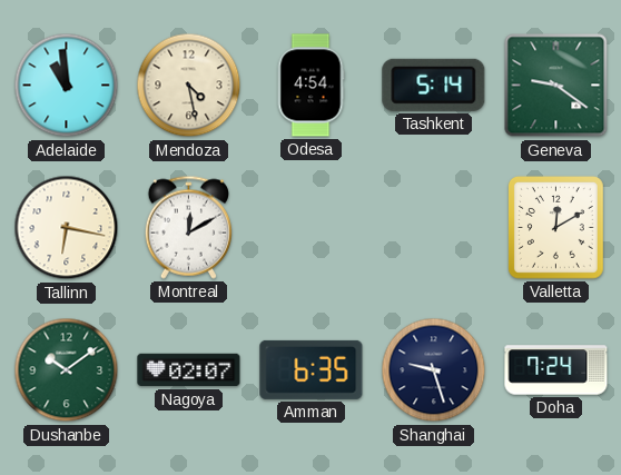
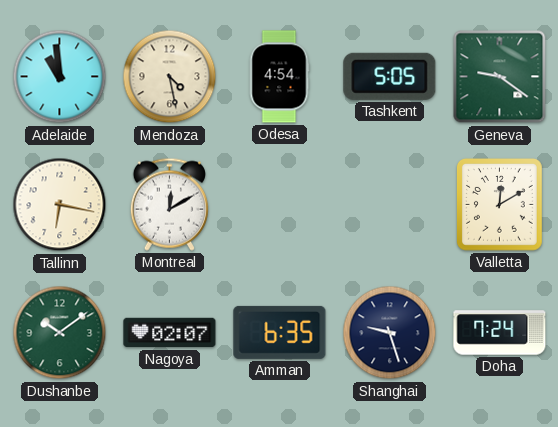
Tashkent: 5:14 -> 5:05 (390, 76)
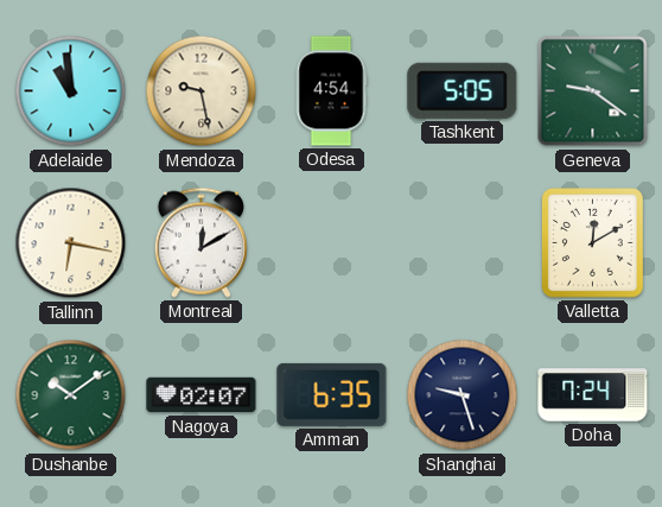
Mendoza: 4:28 -> 9:28 (202, 91)
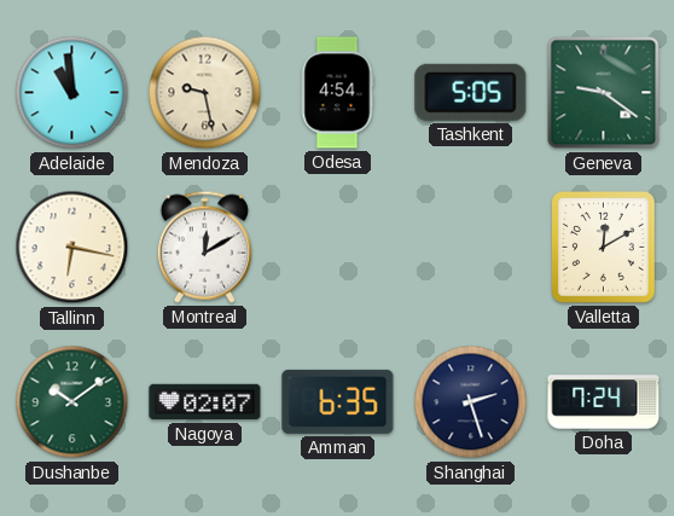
Shanghai: 9:27 -> 2:27 (471, 402)
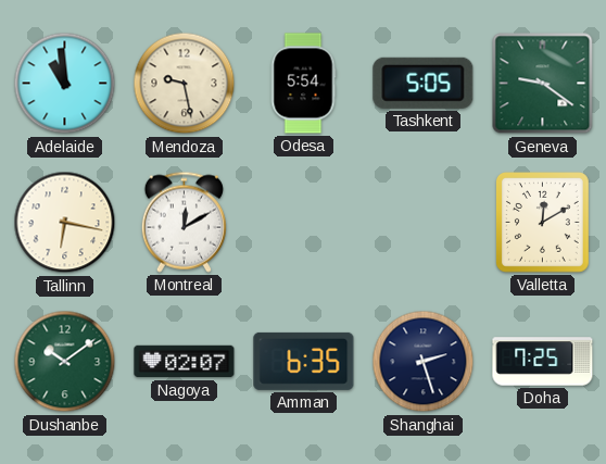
Odesa: 4:54 -> 5:54 (303, 84)
Doha: 7:24 -> 7:25 (543, 362)
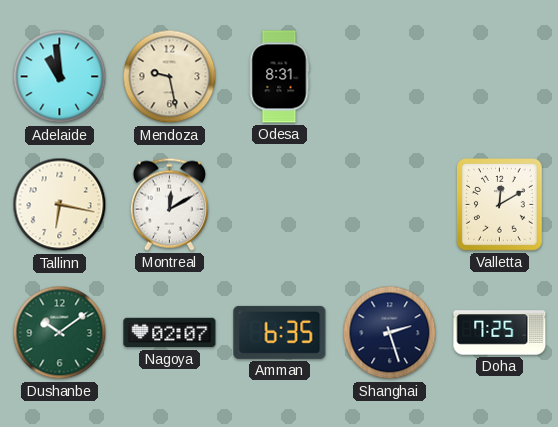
Odesa: 5:54 -> 8:31 (279, 77)
Tashkent: 5:05 -> none (424, 83)
Geneva: 9:21 -> none (543, 84)
